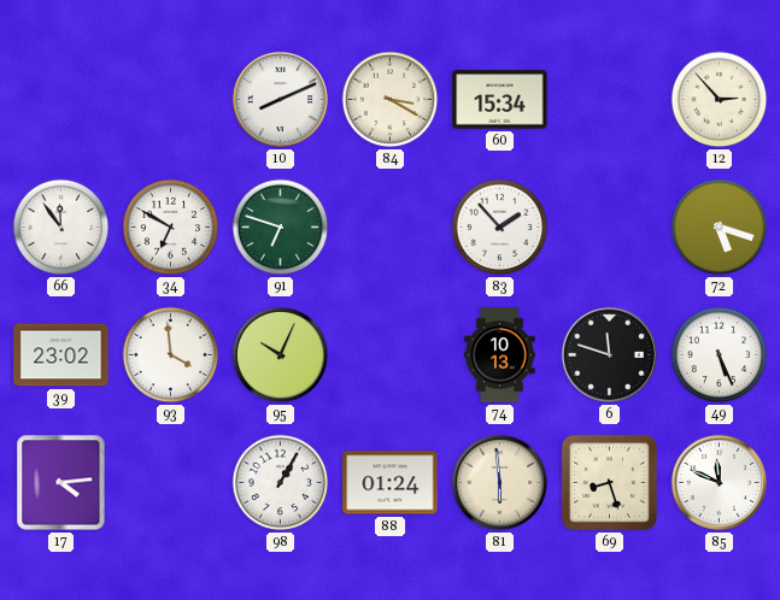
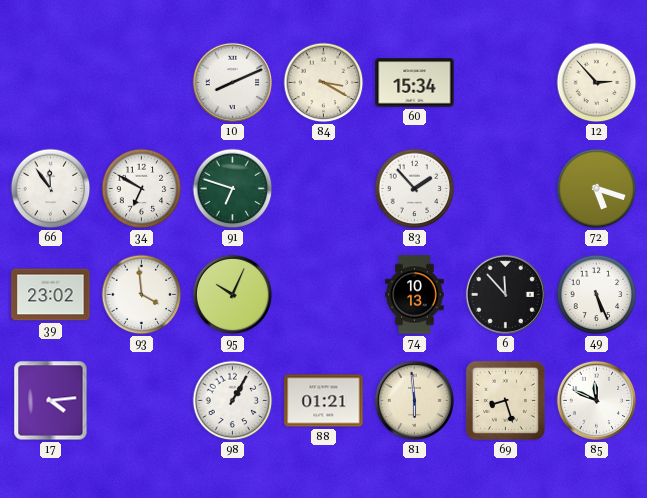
6: 11:48 -> 11:53 (505, 294)
88: 01:24 -> 01:21 (324, 401)
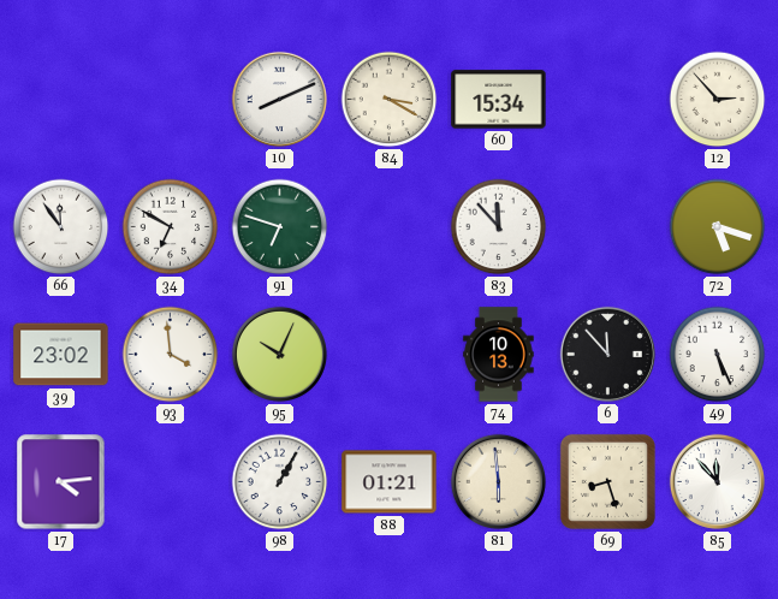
83: 1:53 -> 11:53 (499, 227)
85: 11:49 -> 11:53 (717, 481)
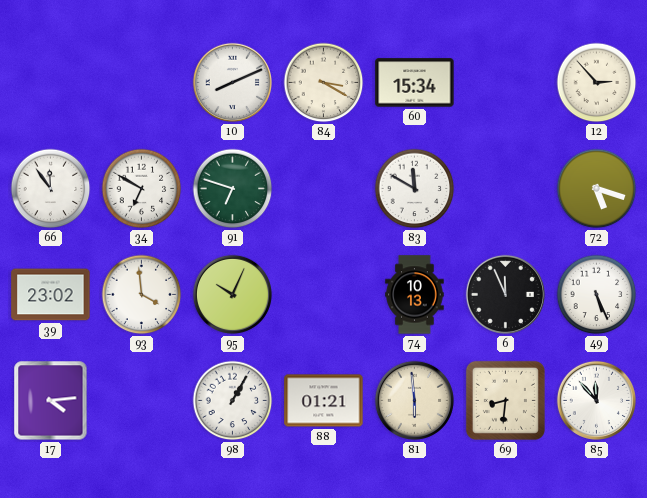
83: 11:53 -> 11:50 (415, 189)
6: 11:53 -> 11:56 (505, 294)
69: 8:27 -> 8:31 (505, 400)
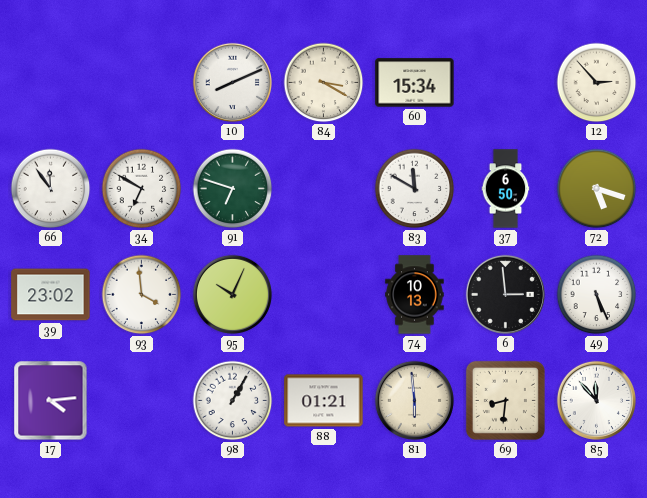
37: none -> 6:50 (506, 189)
6: 11:56 -> 2:59 (505, 294)
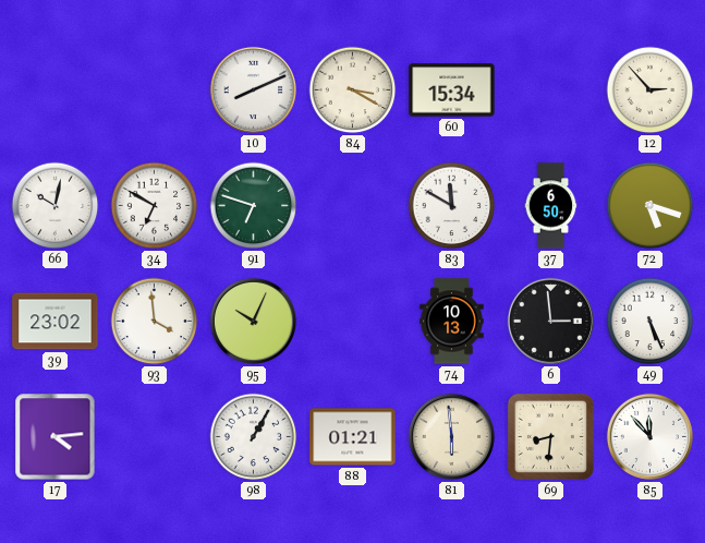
66: 11:54 -> 10:02 (56, 206)
